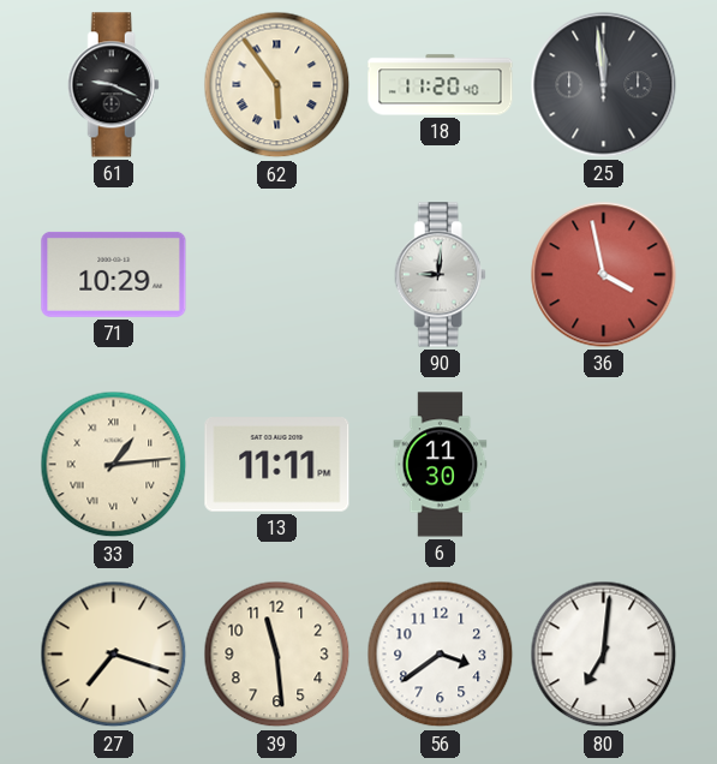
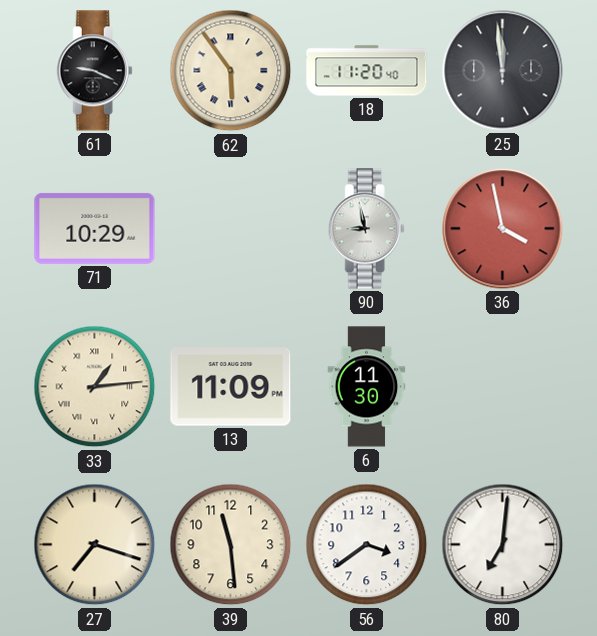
90: 9:01 -> 8:58 (366, 229)
13: 11:11 -> 11:09 (231, 387)
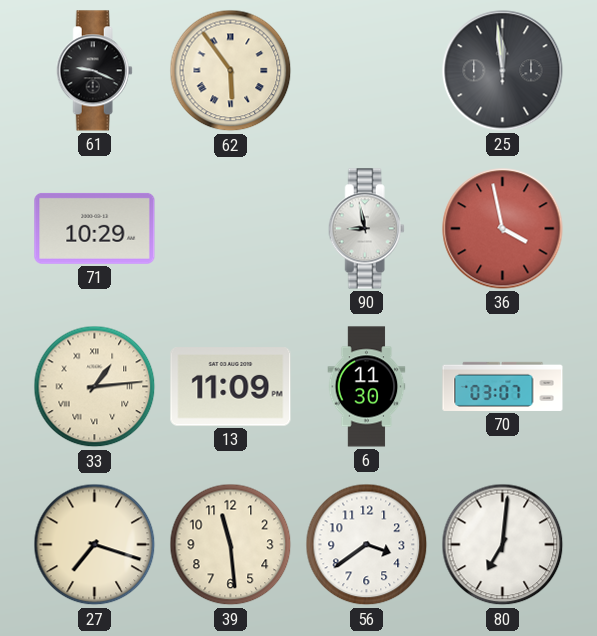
18: 11:20 -> none (367, 71)
70: none -> 03:07 (503, 386)
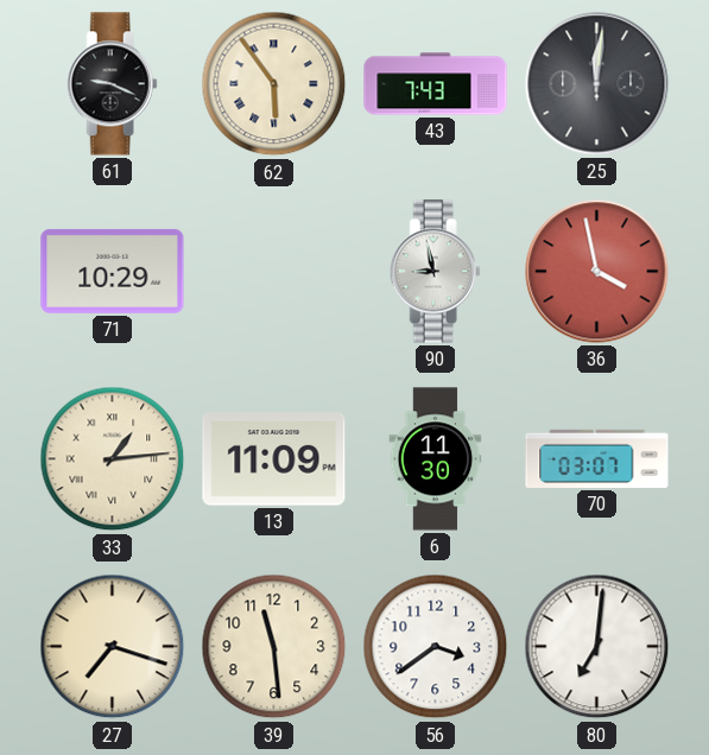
43: none -> 7:43 (436, 84)
25: 11:59 -> 12:01 (597, 84)
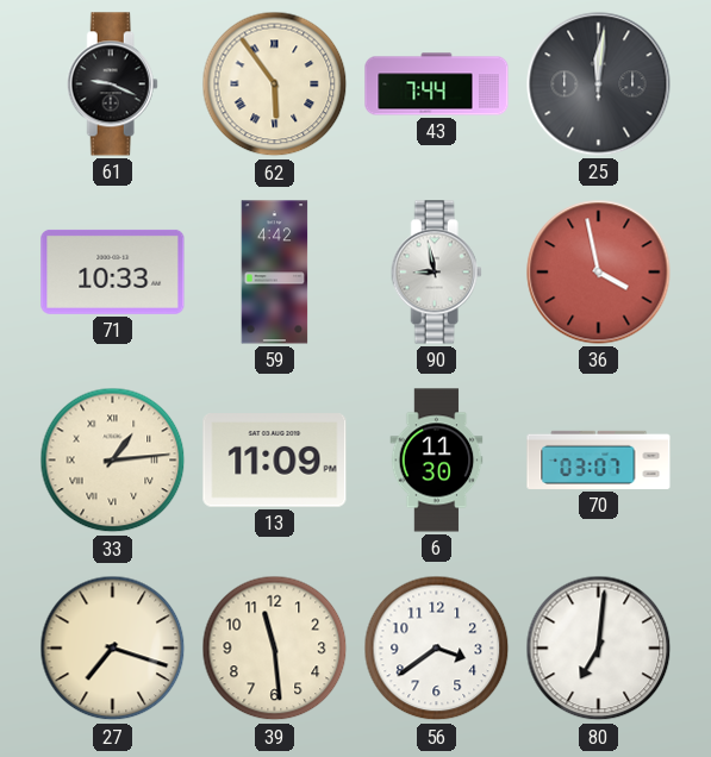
43: 7:43 -> 7:44 (437, 85)
71: 10:29 -> 10:33 (113, 271)
59: none -> 4:42 (275, 273)
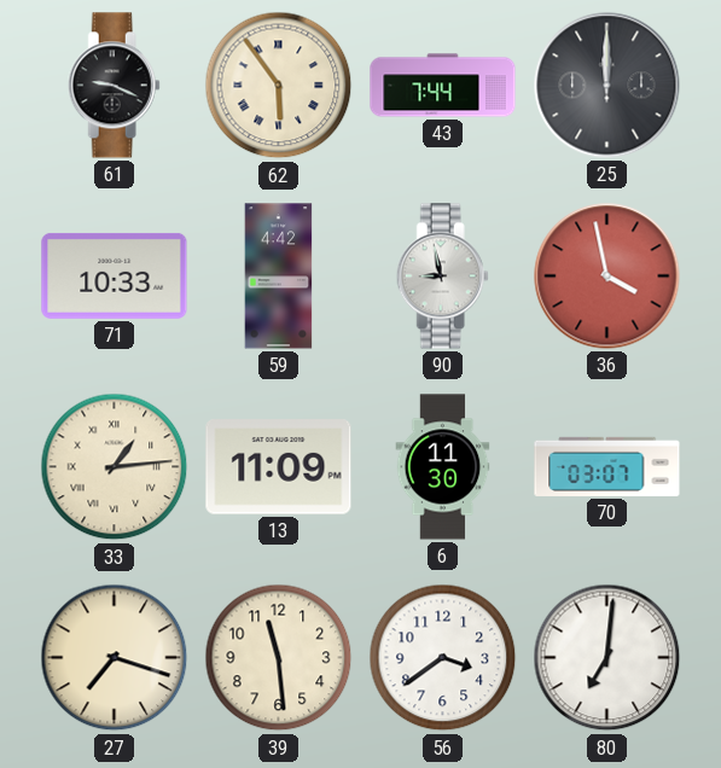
25: 12:01 -> 12:00 (607, 86)
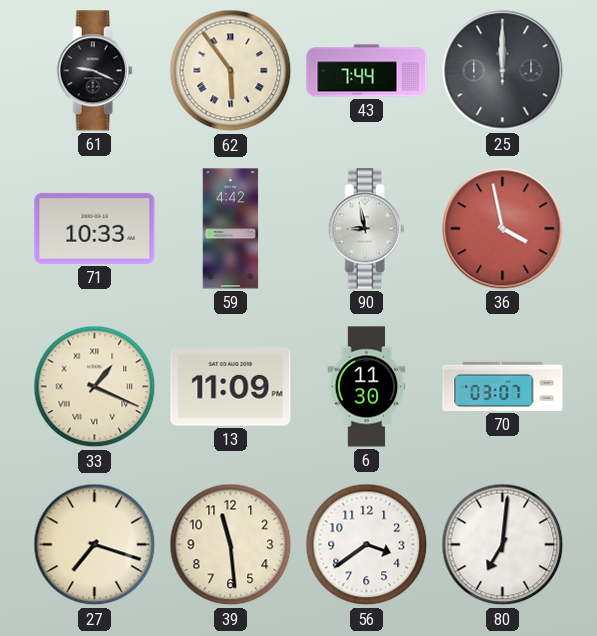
33: 1:14 -> 1:19 (95, 387)
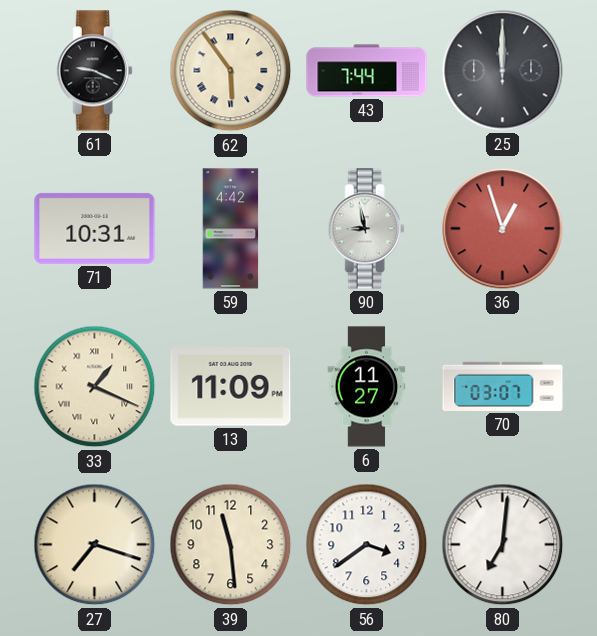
71: 10:33 -> 10:31 (95, 228)
36: 3:58 -> 12:57 (503, 229)
6: 11:30 -> 11:27 (367, 387)
